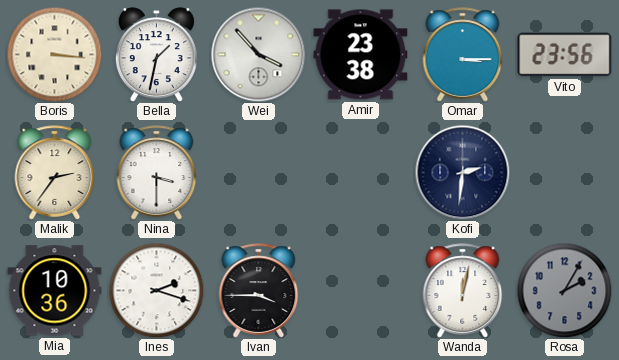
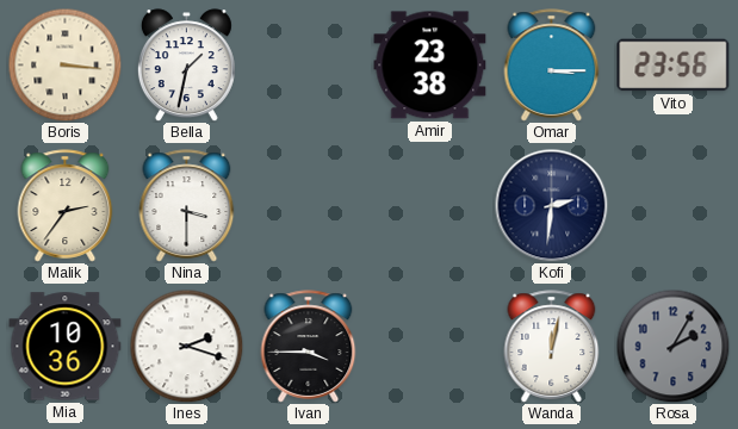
Wei: 3:53 -> none (258, 54)
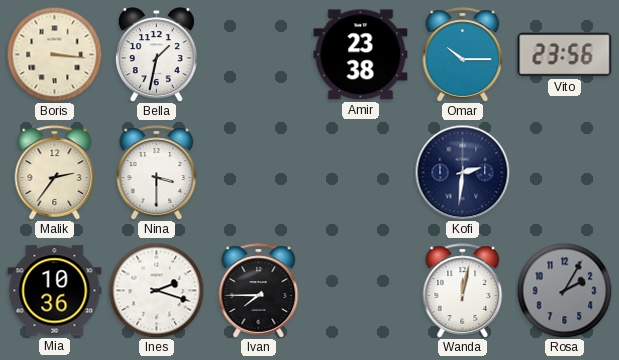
Omar: 3:15 -> 10:15 (463, 55)
Ivan: 3:45 -> 7:45 (259, 291)
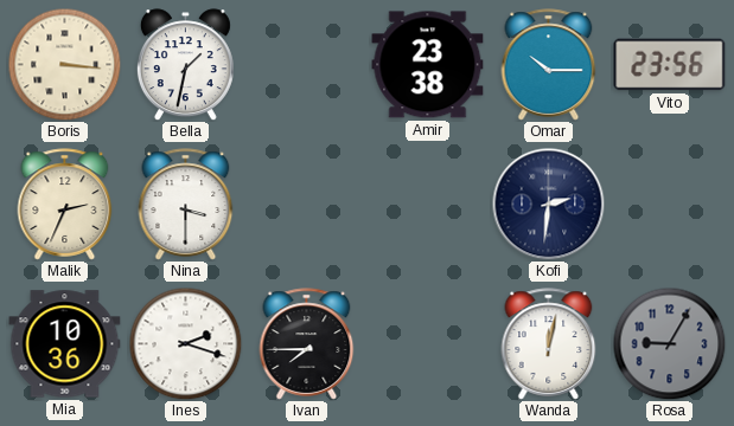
Malik: 2:36 -> 2:34 (65, 205)
Rosa: 2:05 -> 9:05 (669, 343)
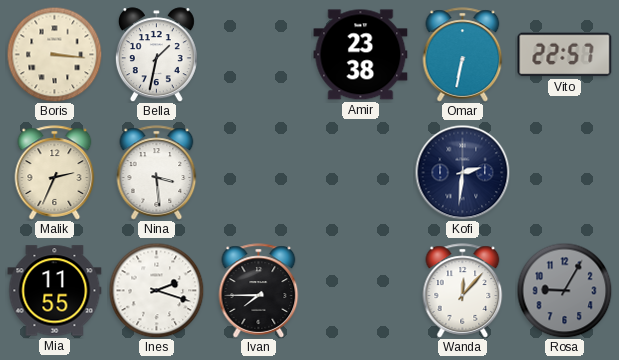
Omar: 10:15 -> 6:32 (463, 55)
Vito: 23:56 -> 22:57 (565, 55)
Nina: 3:30 -> 3:29 (157, 173)
Mia: 10:36 -> 11:55 (55, 291)
Wanda: 12:02 -> 12:07 (463, 291)
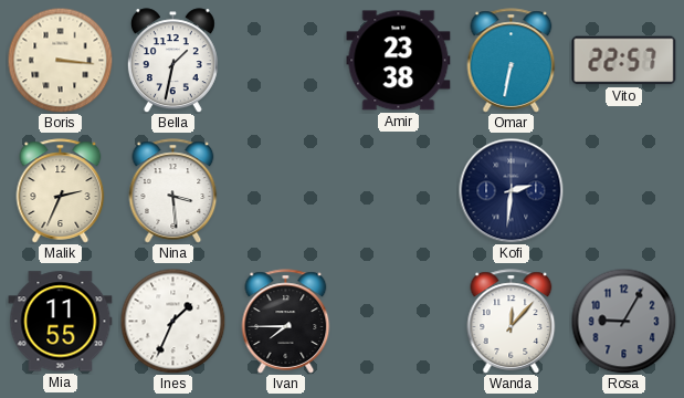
Ines: 2:18 -> 1:34 (172, 321)
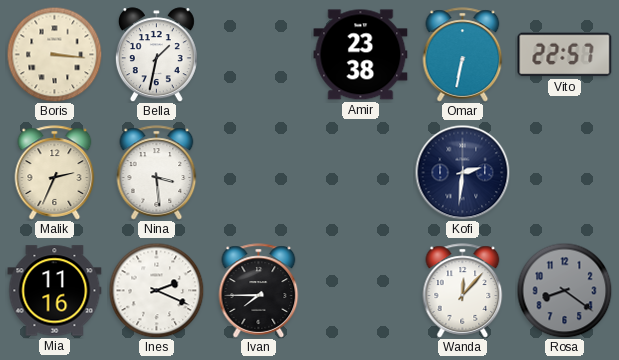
Mia: 11:55 -> 11:16 (55, 291)
Ines: 1:34 -> 2:19 (156, 290)
Rosa: 9:05 -> 8:21 (564, 290)
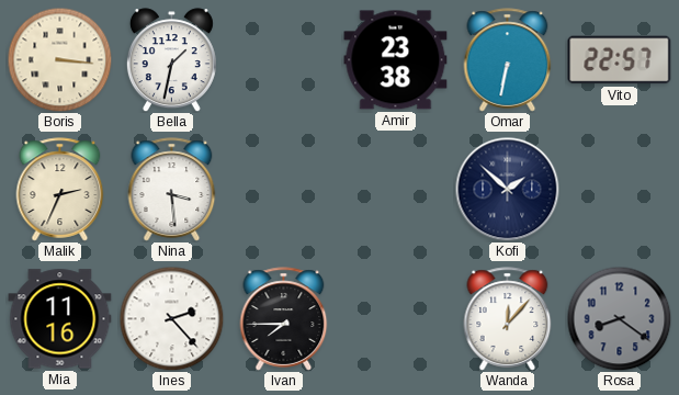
Kofi: 2:31 -> 1:52 (507, 189)
Ines: 2:19 -> 2:23 (171, 318)
